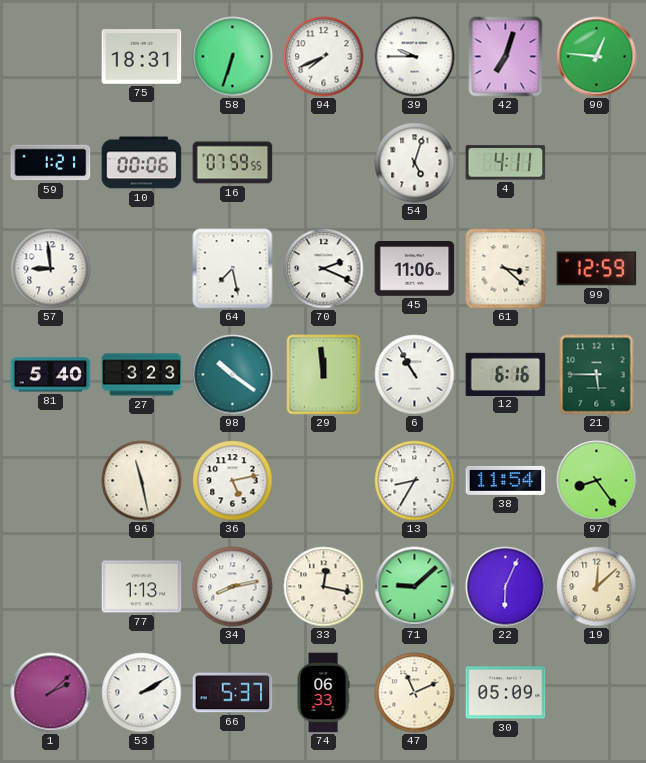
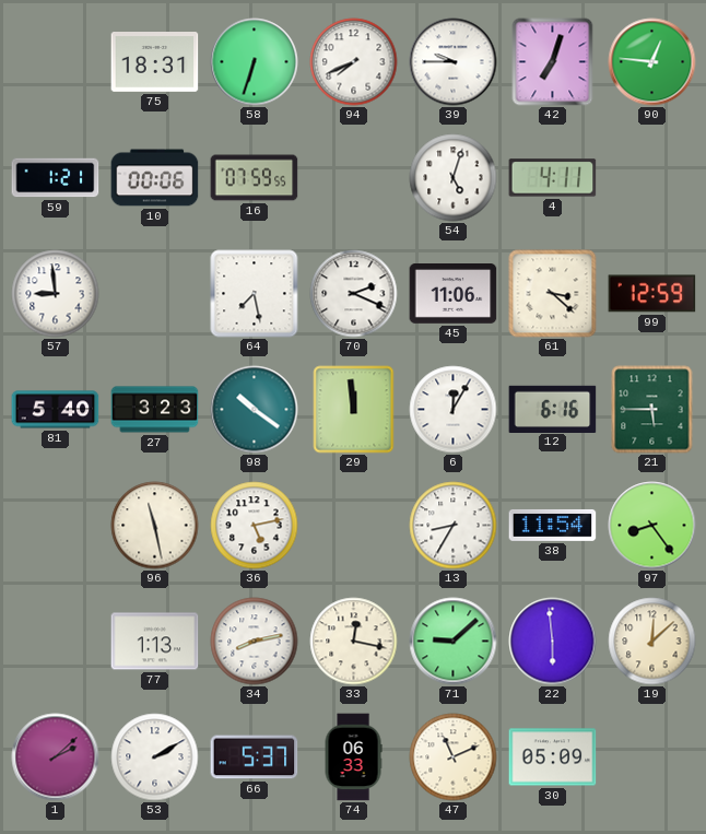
6: 10:55 -> 12:05 (454, 410)
22: 6:04 -> 5:59 (553, 642)
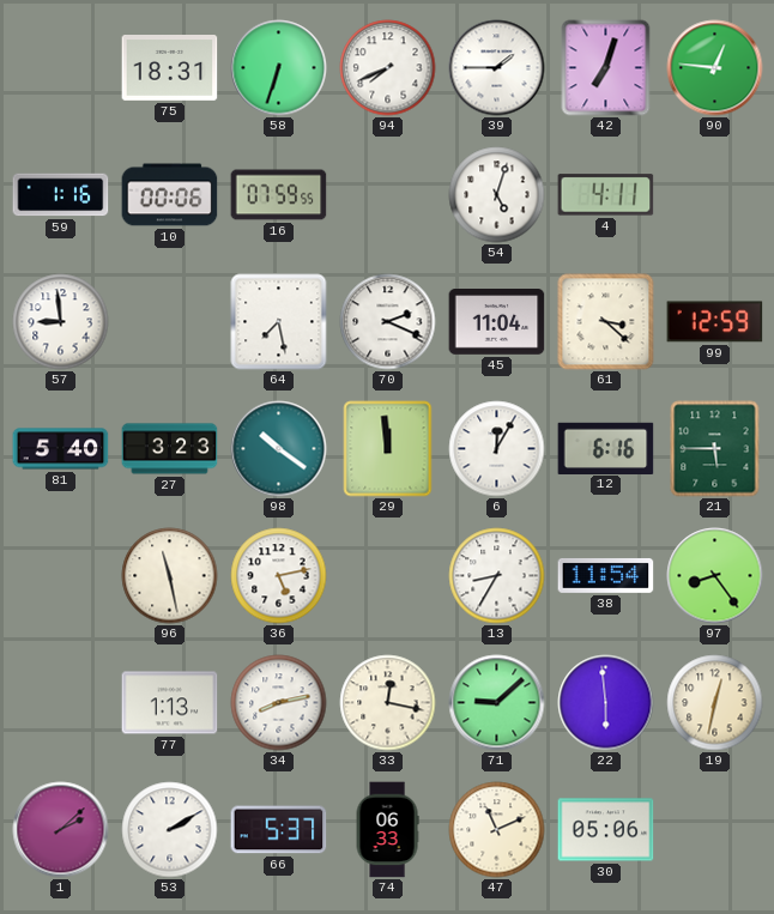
39: 9:45 -> 1:45 (497, 68)
59: 1:21 -> 1:16 (61, 195)
45: 11:06 -> 11:04 (497, 322)
19: 12:08 -> 12:32 (715, 703)
30: 05:09 -> 05:06 (606, 830)
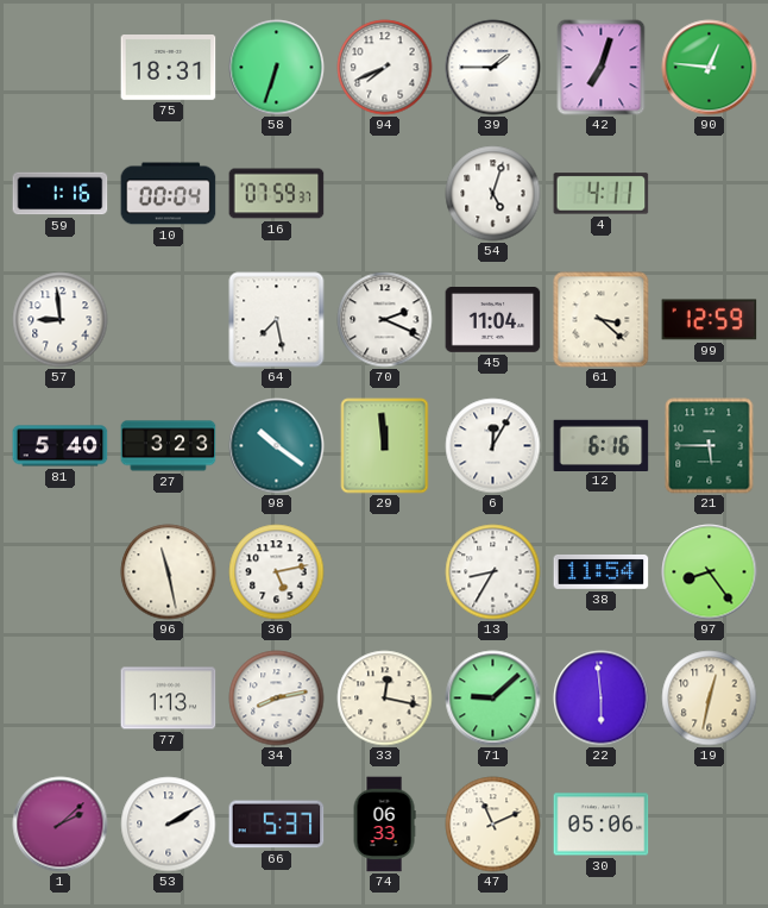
10: 00:06 -> 00:04 (169, 194)
16: 07:59:55 -> 07:59:37 (277, 194)
